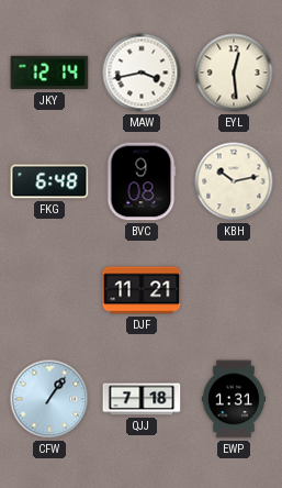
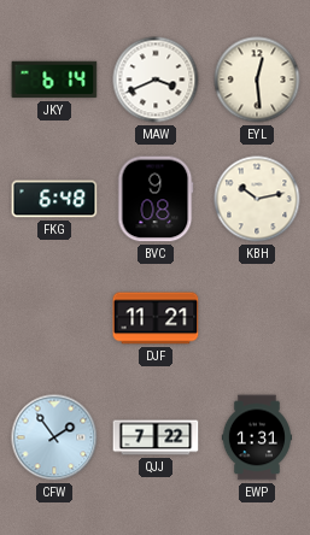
JKY: 12:14 -> 6:14 (54, 80)
MAW: 3:43 -> 3:41 (156, 80)
CFW: 1:06 -> 1:54 (54, 437)
QJJ: 7:18 -> 7:22 (156, 437)
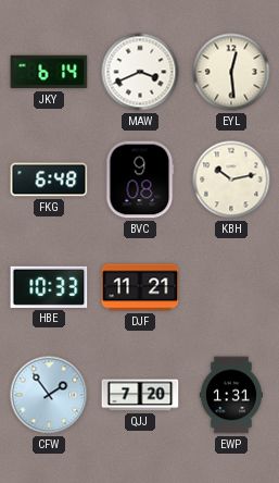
HBE: none -> 10:33 (49, 287)
QJJ: 7:22 -> 7:20 (140, 395)
